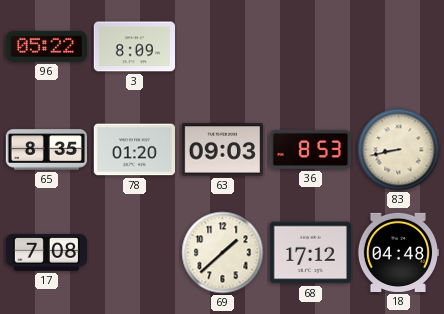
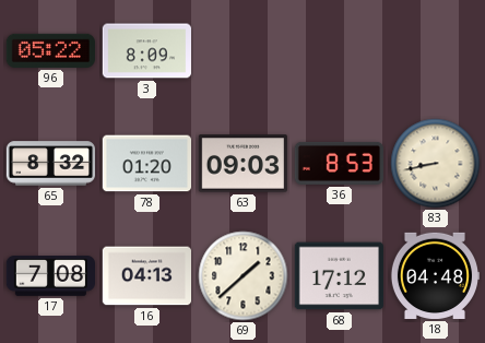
65: 8:35 -> 8:32 (51, 164)
16: none -> 04:13 (146, 276)
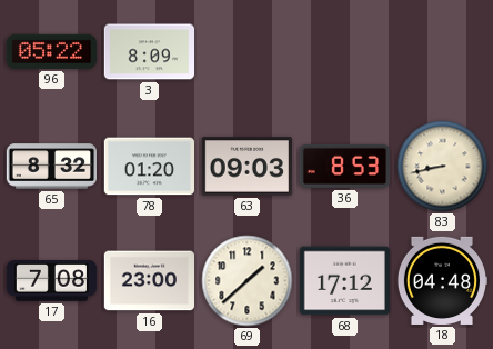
16: 04:13 -> 23:00 (149, 281)
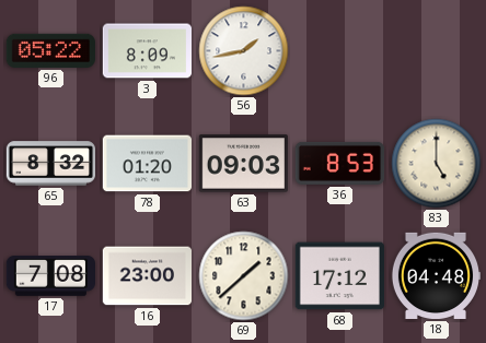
56: none -> 1:43 (244, 51)
83: 8:43 -> 5:00 (437, 164)
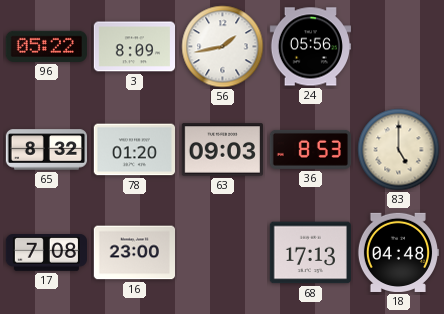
24: none -> 05:56 (310, 47)
69: 1:38 -> none (244, 276)
68: 17:12 -> 17:13 (310, 253)
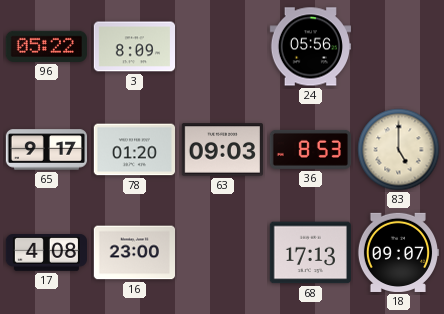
56: 1:43 -> none (223, 47)
65: 8:32 -> 9:17 (47, 150)
17: 7:08 -> 4:08 (46, 253)
18: 04:48 -> 09:07 (397, 252)
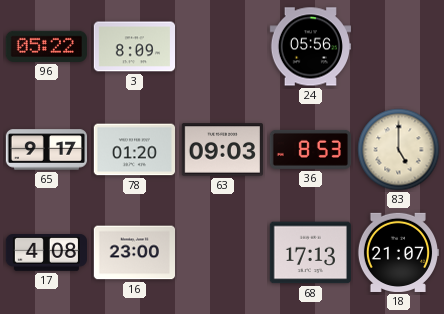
18: 09:07 -> 21:07 (397, 252)
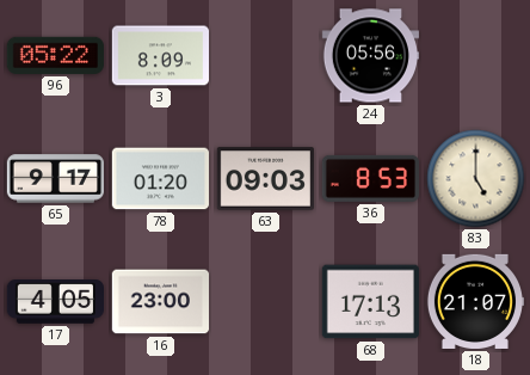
17: 4:08 -> 4:05 (55, 302)
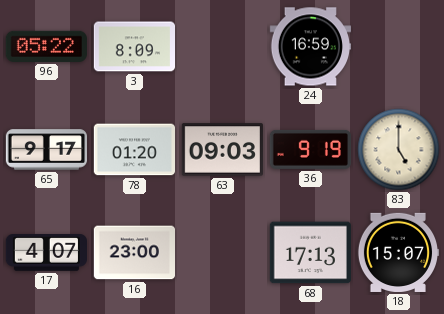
24: 05:56 -> 16:59 (310, 47)
36: 8:53 -> 9:19 (310, 149)
17: 4:05 -> 4:07 (46, 253)
18: 21:07 -> 15:07 (397, 252)
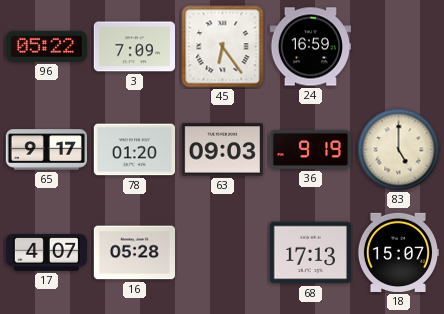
3: 8:09 -> 7:09 (134, 47)
45: none -> 6:24 (223, 47)
16: 23:00 -> 05:28 (134, 253)
